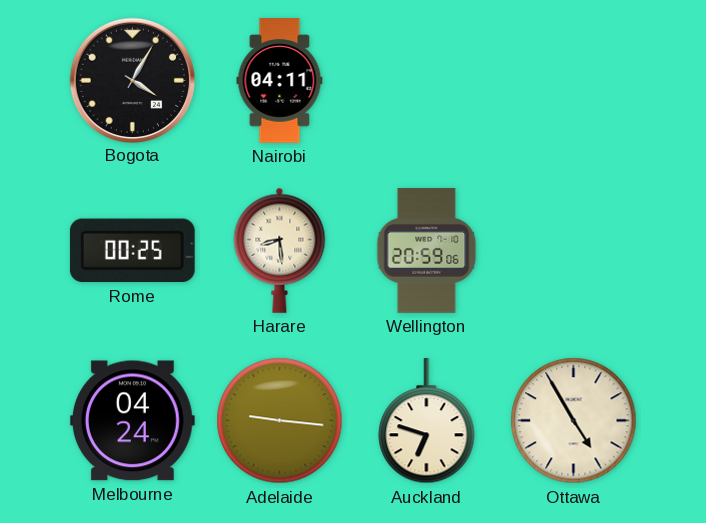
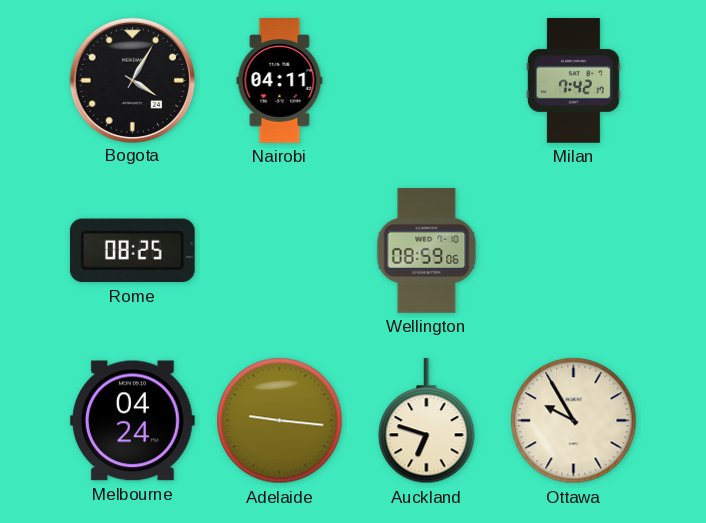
Milan: none -> 7:42 (574, 81)
Rome: 00:25 -> 08:25 (132, 251)
Harare: 8:29 -> none (280, 250)
Wellington: 20:59 -> 08:59 (427, 251)
Ottawa: 4:55 -> 9:55 (574, 421)
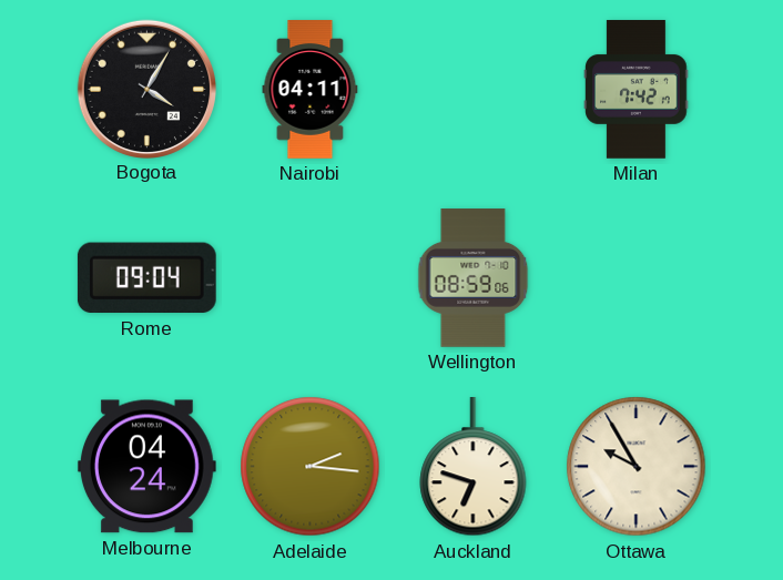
Rome: 08:25 -> 09:04 (146, 278)
Adelaide: 9:16 -> 2:16 (311, 467)
